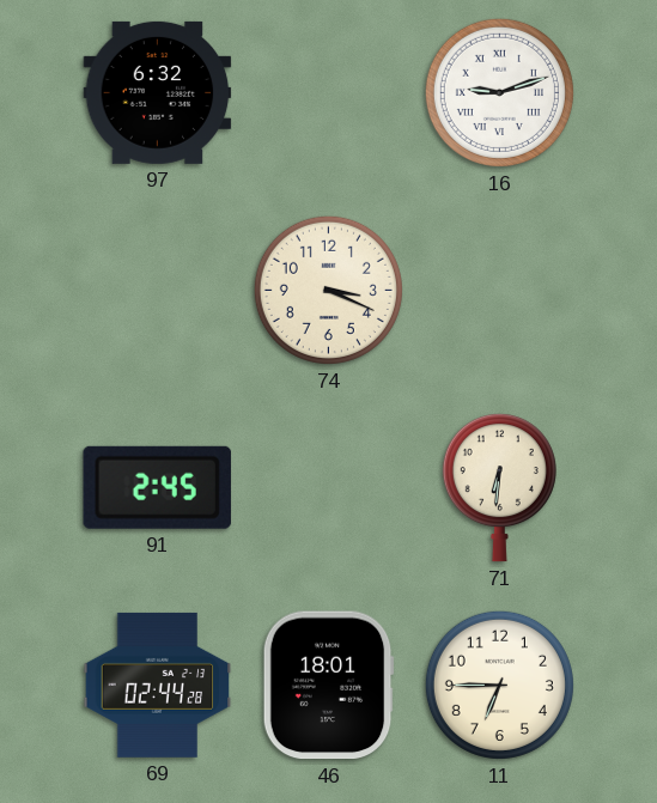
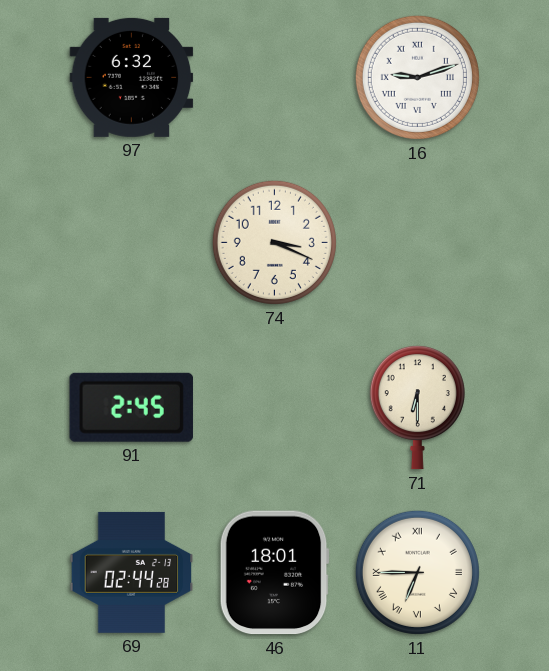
71: 6:31 -> 6:30 (417, 407)
11 numerals: Arabic -> Roman (417, 572)
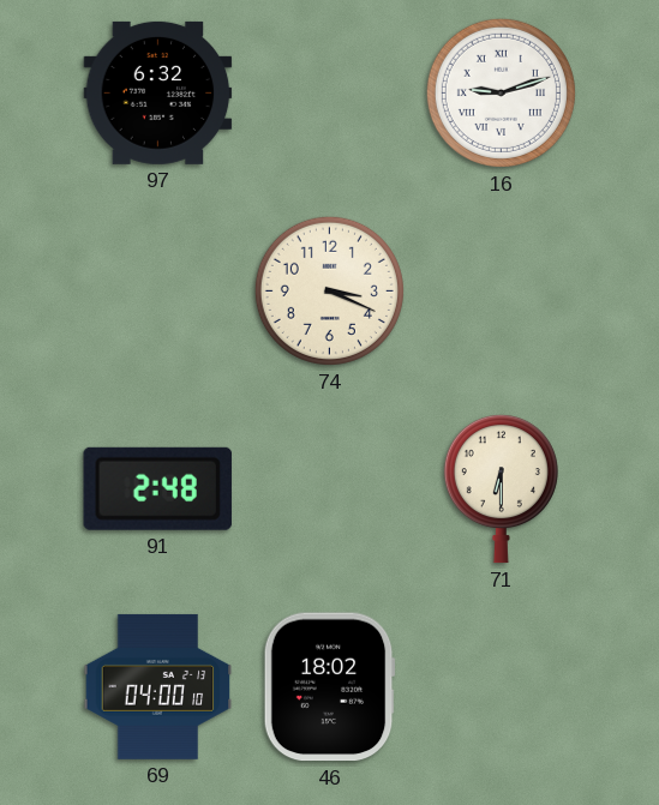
91: 2:45 -> 2:48 (157, 488)
69: 02:44 -> 04:00 (158, 686)
46: 18:01 -> 18:02 (329, 687)
11: 6:45 -> none (417, 572)
